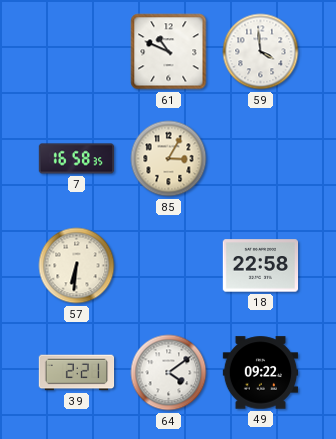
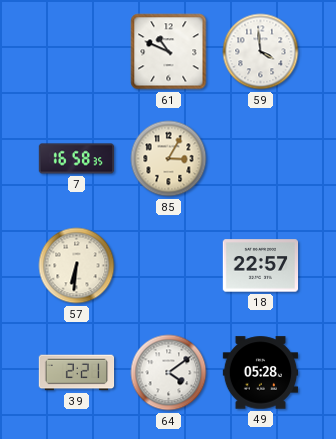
18: 22:58 -> 22:57 (261, 266)
49: 09:22 -> 05:28 (261, 373)
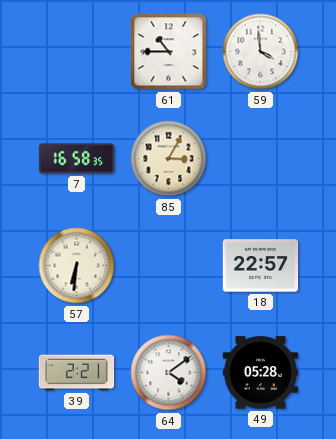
61: 10:49 -> 10:45 (169, 52)
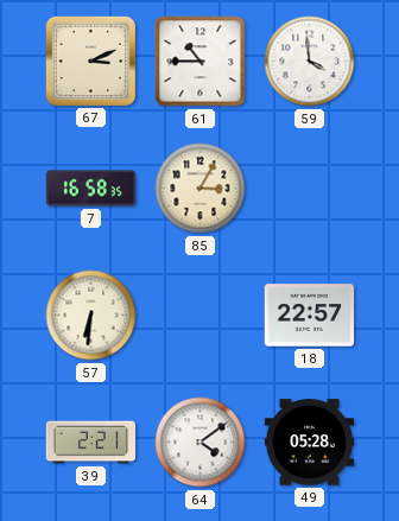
67: none -> 3:11 (90, 61)
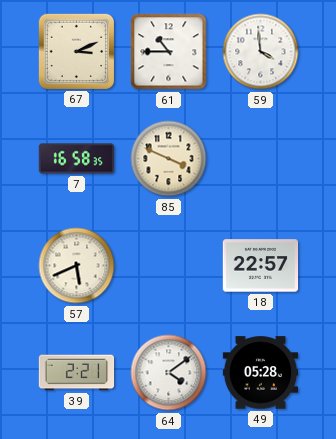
85: 3:05 -> 3:49 (169, 159)
57: 6:31 -> 5:41 (77, 266)
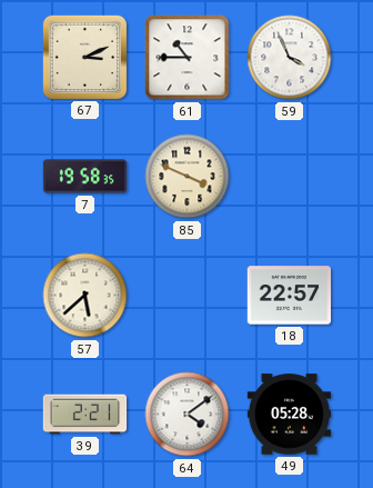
59: 3:59 -> 3:56 (290, 58)
7: 16:58 -> 19:58 (85, 177)
57: 5:41 -> 5:38 (85, 296)
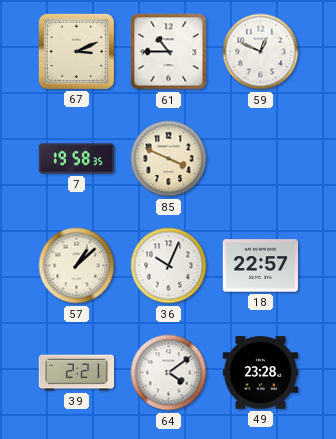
59: 3:56 -> 12:49 (261, 52)
57: 5:38 -> 1:08 (77, 266)
36: none -> 10:04 (169, 266)
49: 05:28 -> 23:28 (261, 373)
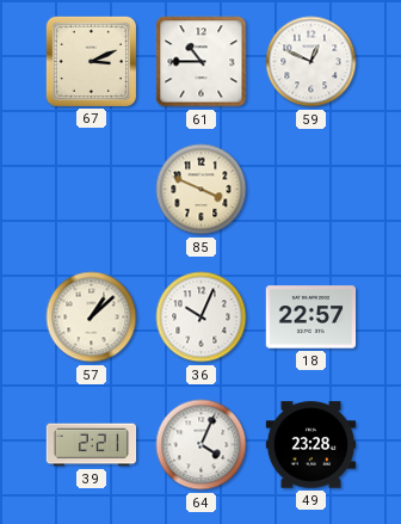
7: 19:58 -> none (77, 159)
64: 4:09 -> 4:04 (202, 445)
